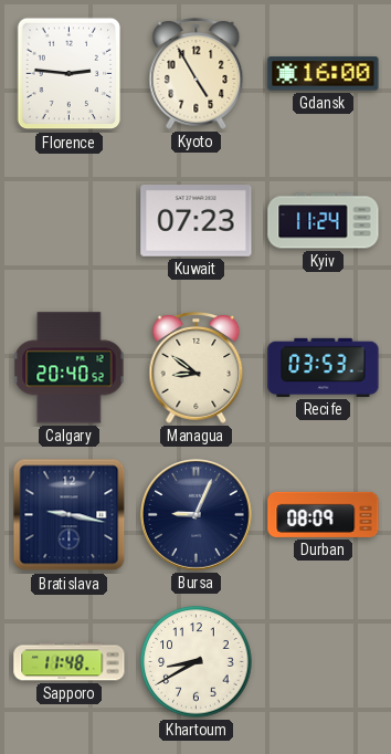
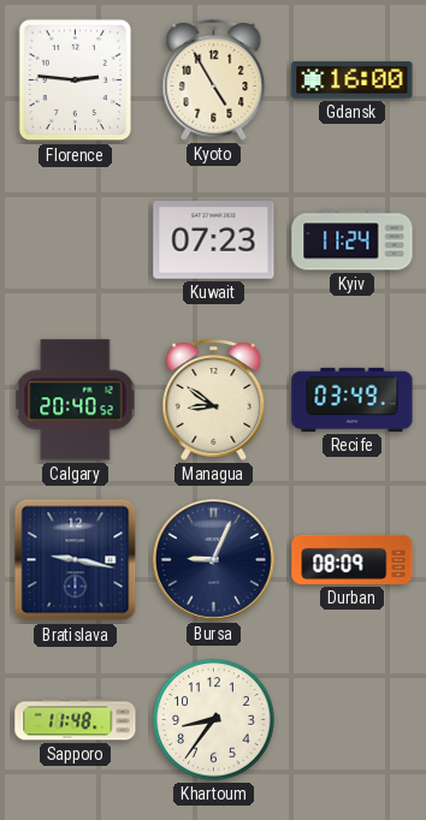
Recife: 03:53 -> 03:49 (353, 399)
Khartoum: 8:40 -> 8:36 (214, 720)
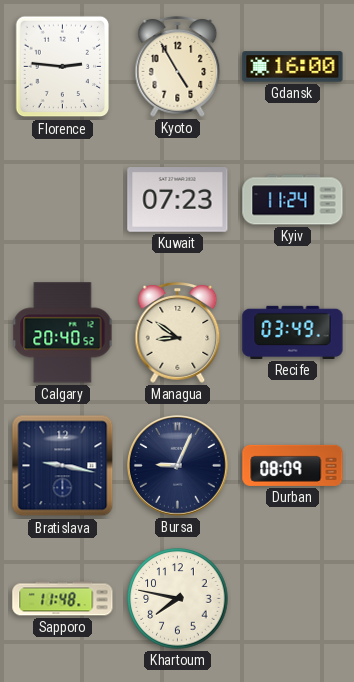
Khartoum: 8:36 -> 7:47 (178, 599)
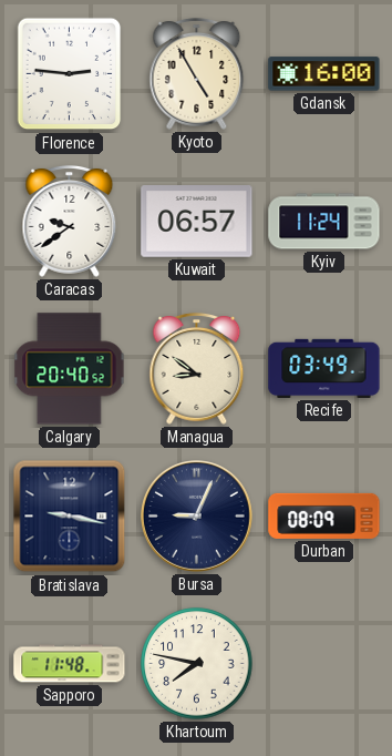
Caracas: none -> 9:39 (70, 221)
Kuwait: 07:23 -> 06:57 (197, 222)
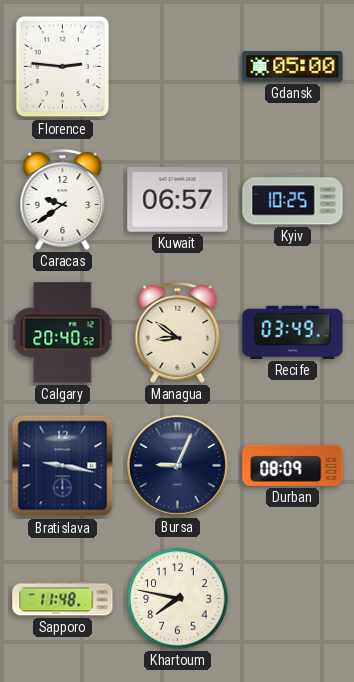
Kyoto: 4:55 -> none (197, 73)
Gdansk: 16:00 -> 05:00 (293, 67)
Kyiv: 11:24 -> 10:25 (293, 200)
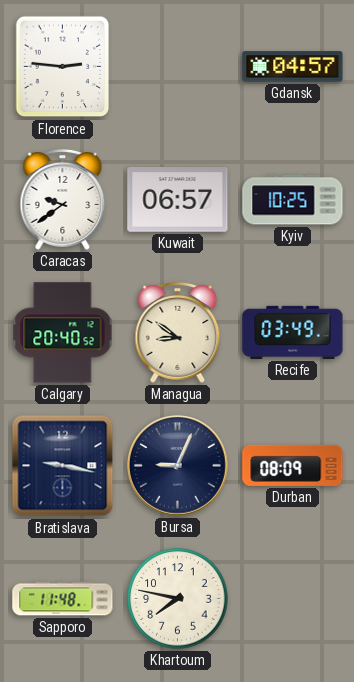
Gdansk: 05:00 -> 04:57 (293, 67)
